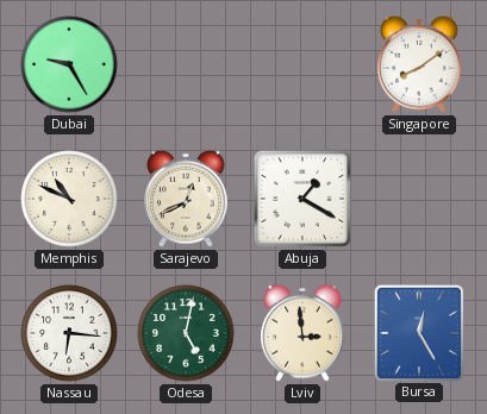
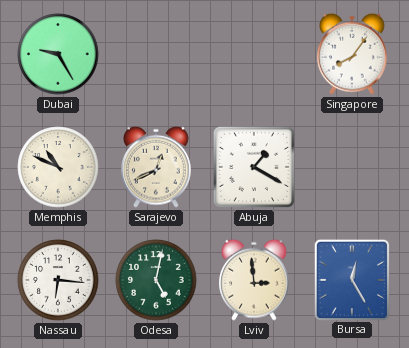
Singapore: 8:09 -> 8:06 (353, 54)
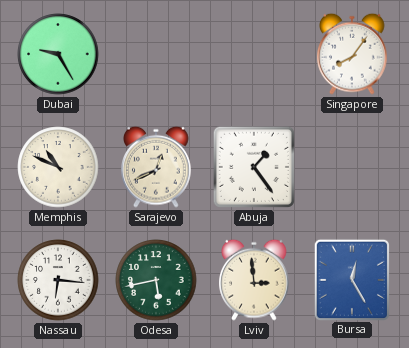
Abuja: 1:20 -> 1:24 (254, 167)
Odesa: 5:02 -> 5:43 (156, 280)
